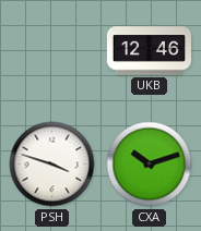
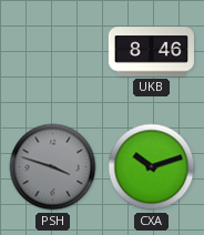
UKB: 12:46 -> 8:46 (151, 52)
PSH dial: white -> grey (53, 167)
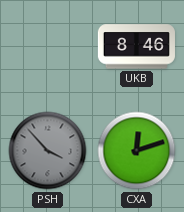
PSH: 3:48 -> 3:53 (48, 151)
CXA: 10:12 -> 12:12 (137, 151)
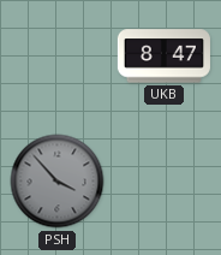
UKB: 8:46 -> 8:47 (163, 57)
CXA: 12:12 -> none (137, 151)
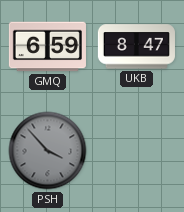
GMQ: none -> 6:59 (47, 47)
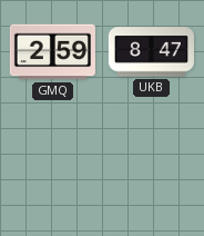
GMQ: 6:59 -> 2:59 (52, 52)
PSH: 3:53 -> none (48, 151)
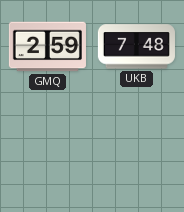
UKB: 8:47 -> 7:48 (136, 47)
